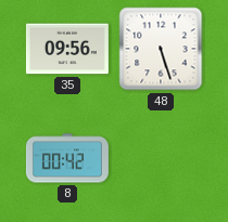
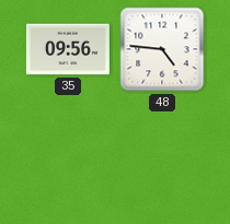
48: 5:27 -> 4:46 (162, 49)
8: 00:42 -> none (67, 158)
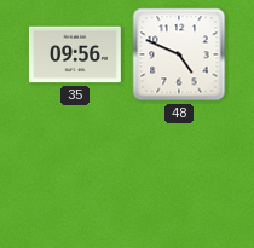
48: 4:46 -> 4:49 (179, 54)
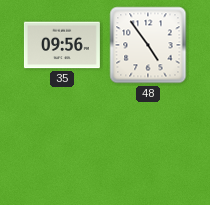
48: 4:49 -> 4:54 (148, 45)
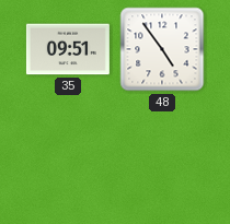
35: 09:56 -> 09:51 (68, 49)
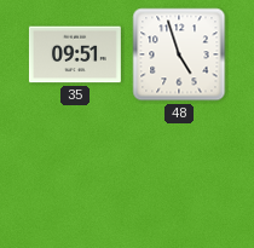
48: 4:54 -> 4:57 (179, 54)
